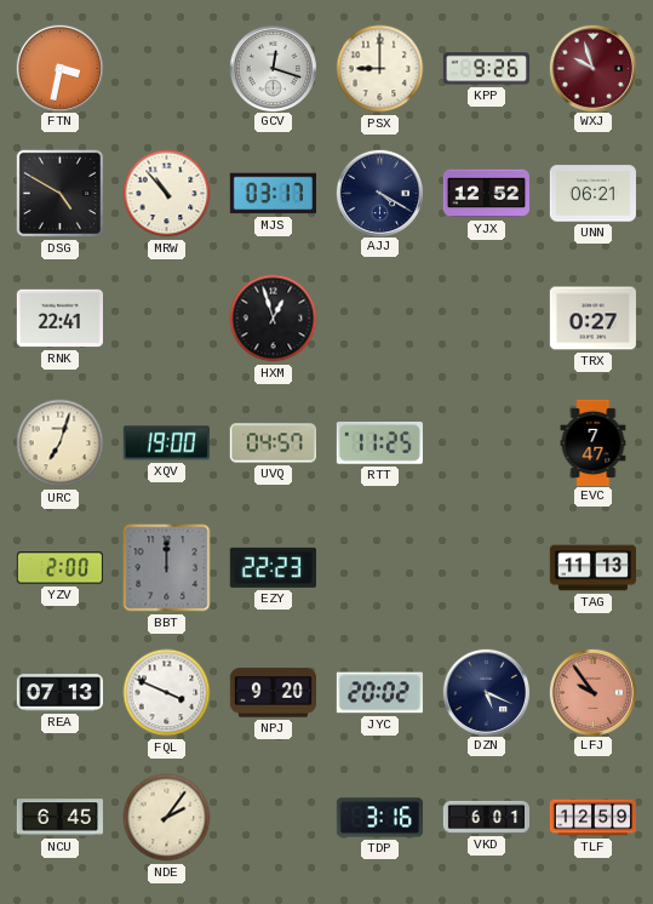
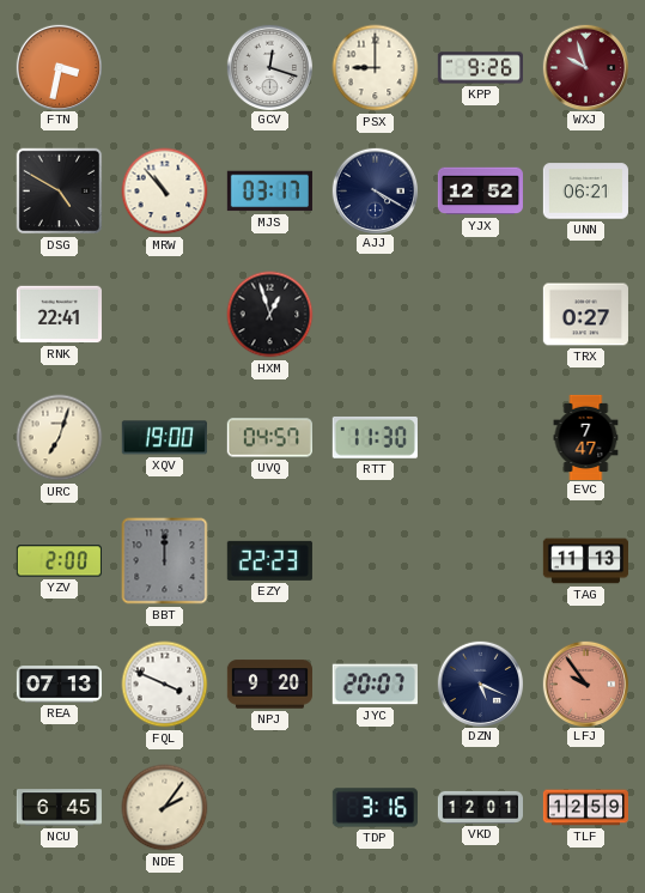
RTT: 11:25 -> 11:30 (375, 438)
JYC: 20:02 -> 20:07 (375, 685)
VKD: 6:01 -> 12:01 (480, 807)
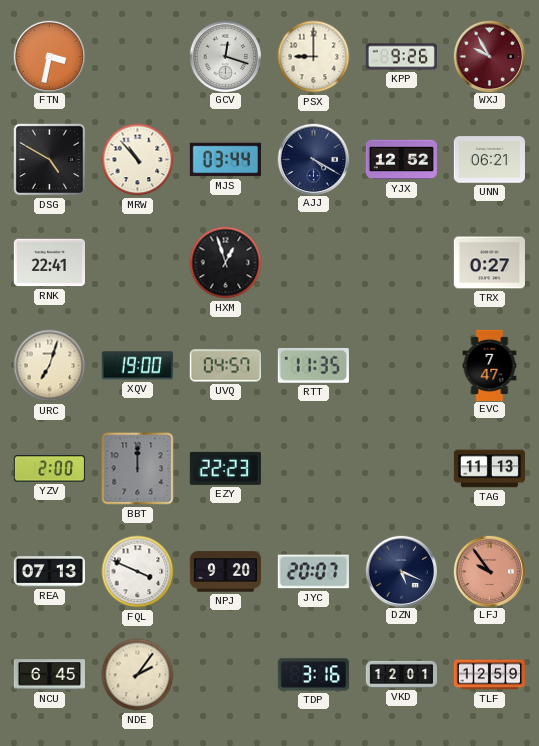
WXJ: 9:57 -> 9:55 (489, 56)
MJS: 03:17 -> 03:44 (225, 160)
RTT: 11:30 -> 11:35 (313, 366)
